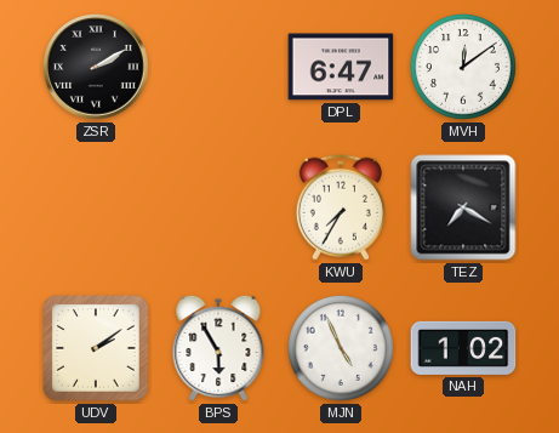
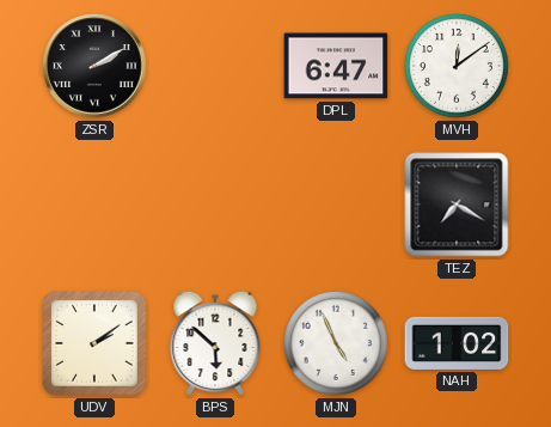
KWU: 7:35 -> none (341, 207)
BPS: 5:55 -> 5:52 (215, 343)
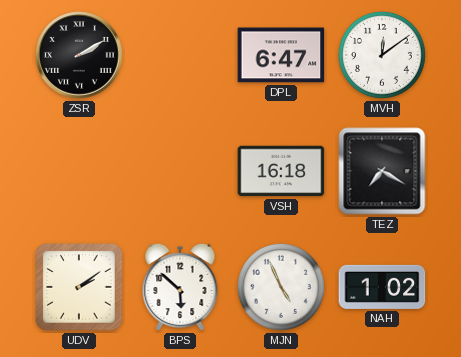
VSH: none -> 16:18 (281, 171)
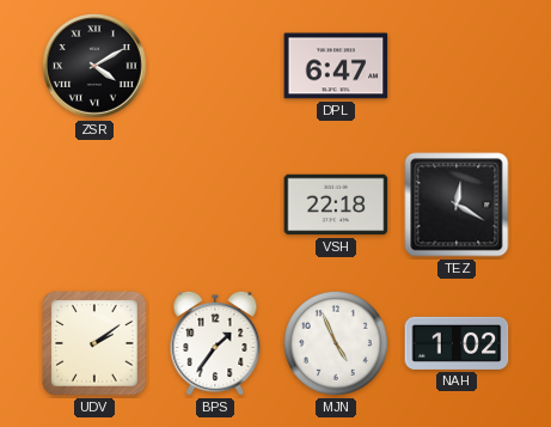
ZSR: 2:10 -> 4:10 (96, 67)
MVH: 12:09 -> none (382, 55)
VSH: 16:18 -> 22:18 (336, 205)
TEZ: 7:20 -> 12:20 (457, 205)
BPS: 5:52 -> 1:36 (215, 343)
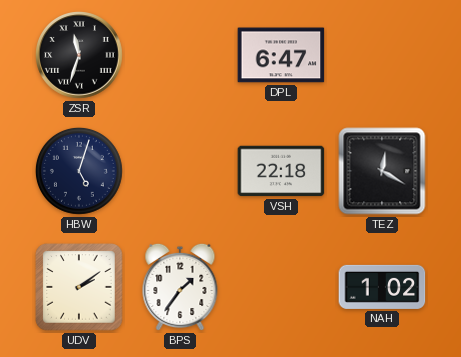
ZSR: 4:10 -> 11:33 (80, 56)
HBW: none -> 5:03 (79, 171)
MJN: 4:56 -> none (336, 343)
